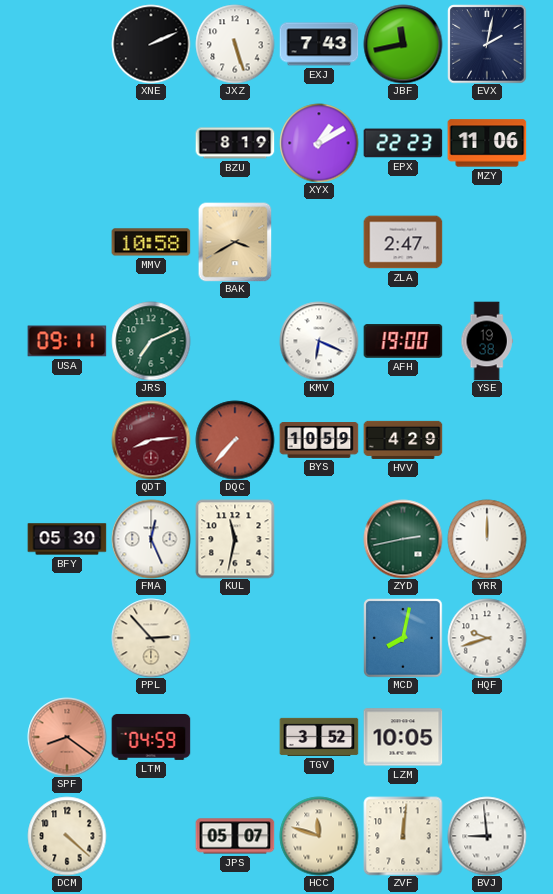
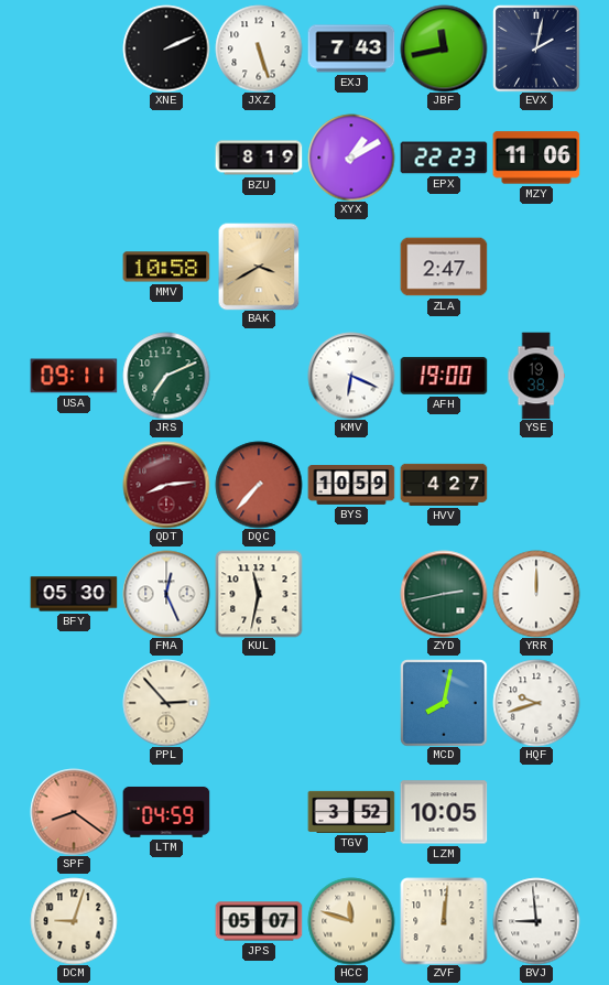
HVV: 4:29 -> 4:27 (444, 485)
DCM: 4:22 -> 9:03 (74, 921)
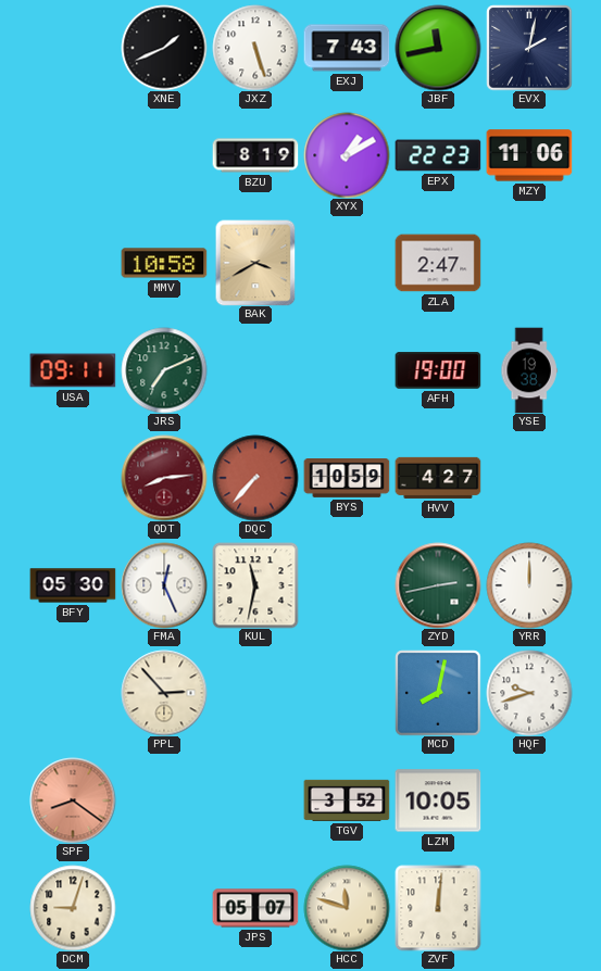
XNE: 2:11 -> 1:41 (164, 48)
KMV: 6:19 -> none (351, 376)
LTM: 04:59 -> none (166, 812)
BVJ: 8:59 -> none (536, 921)
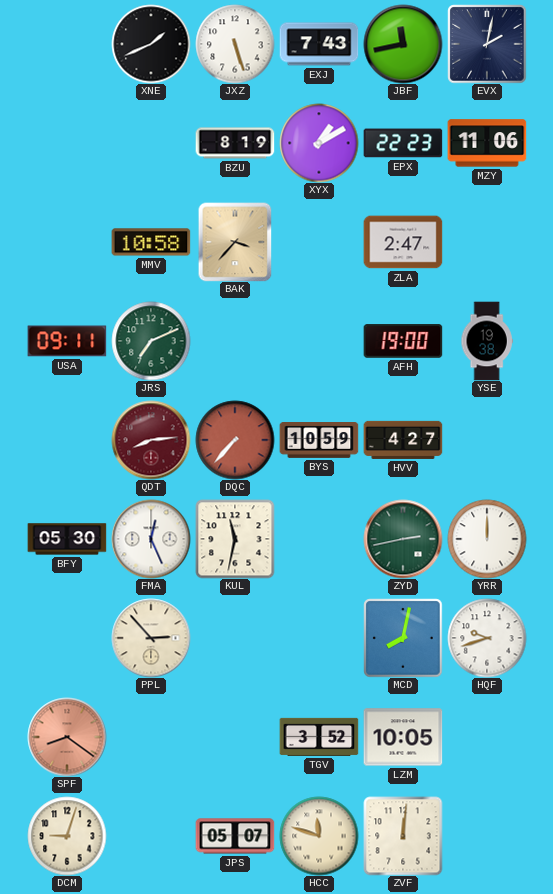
BAK: 3:40 -> 3:37 (235, 242)
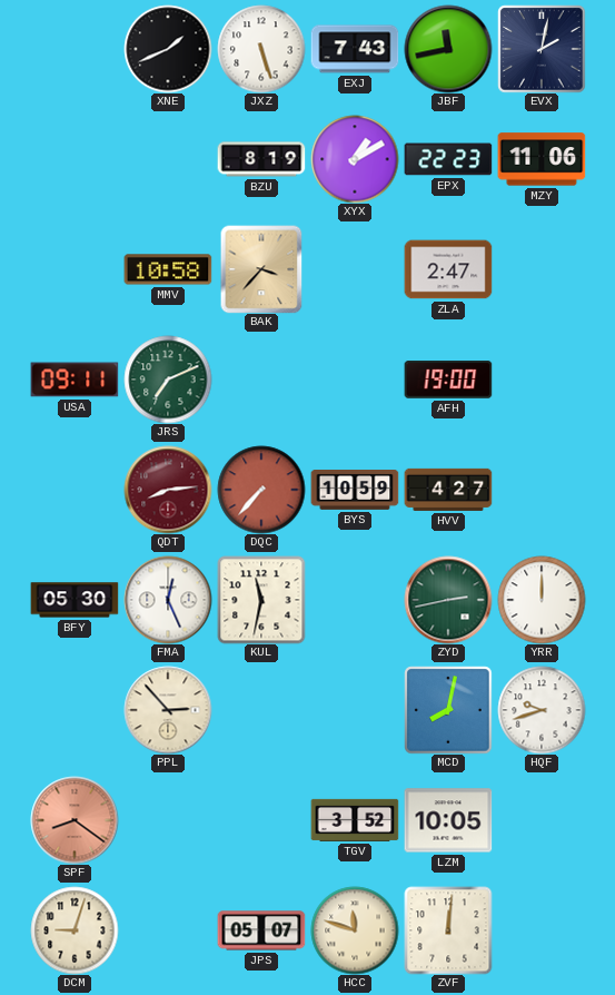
YSE: 19:38 -> none (487, 341)
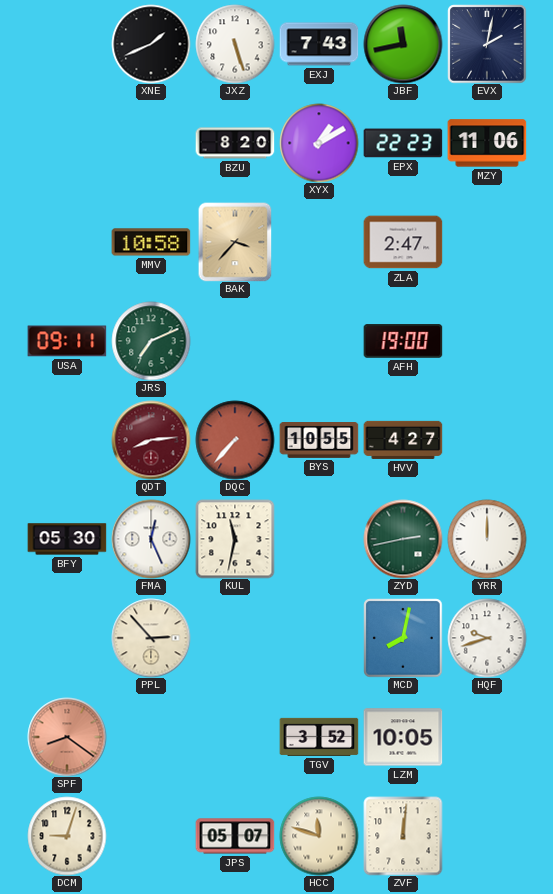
BZU: 8:19 -> 8:20 (235, 143)
BYS: 10:59 -> 10:55 (319, 441)
